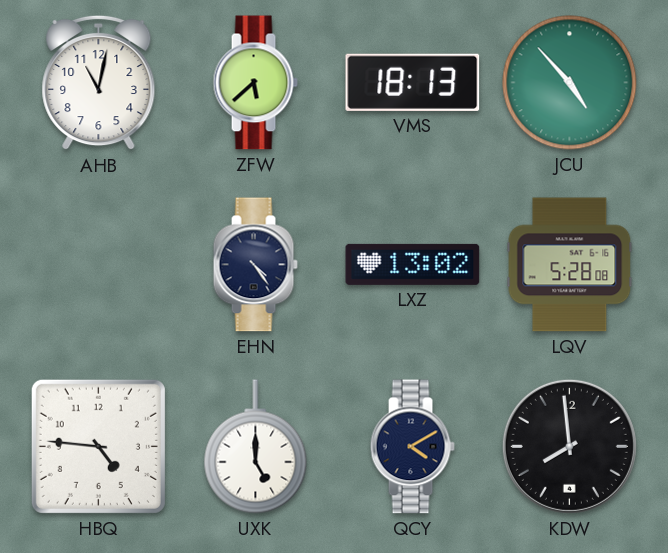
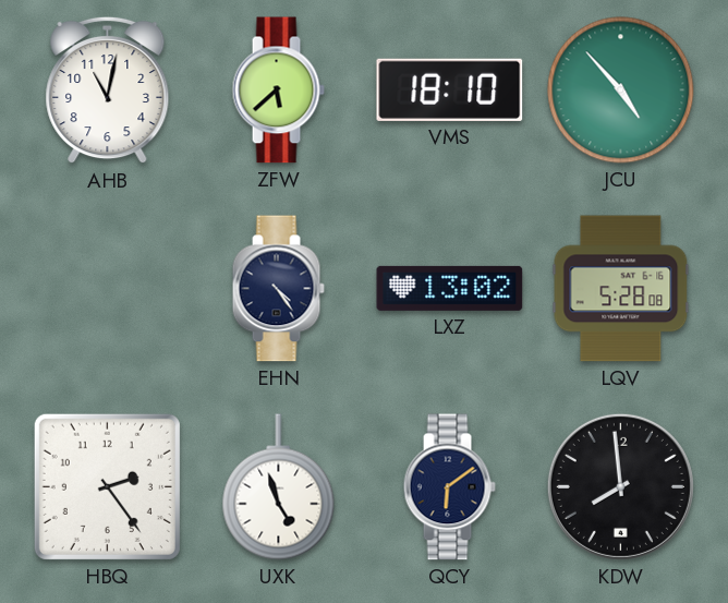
VMS: 18:13 -> 18:10 (450, 89)
HBQ: 4:46 -> 2:24 (107, 486)
UXK: 5:00 -> 4:57 (279, 487)
QCY: 4:10 -> 6:09 (449, 487)
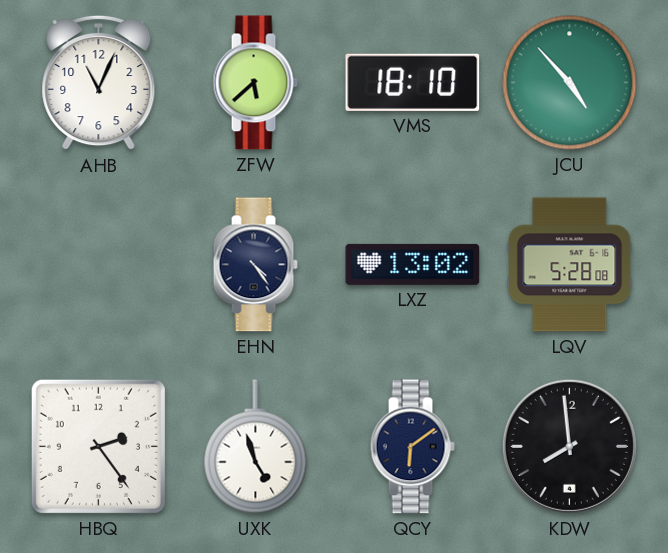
AHB: 11:02 -> 11:04 (99, 83)
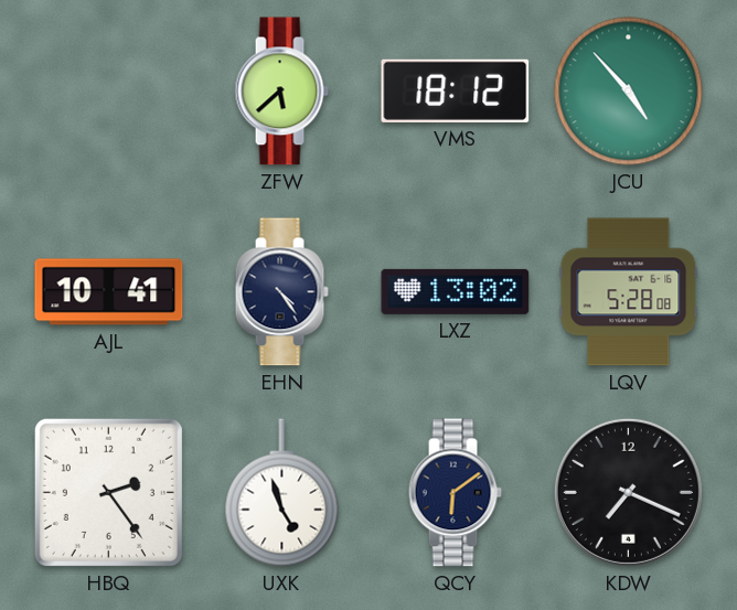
AHB: 11:04 -> none (99, 83)
VMS: 18:10 -> 18:12 (456, 90)
AJL: none -> 10:41 (109, 292)
KDW: 7:59 -> 7:19 (628, 492)
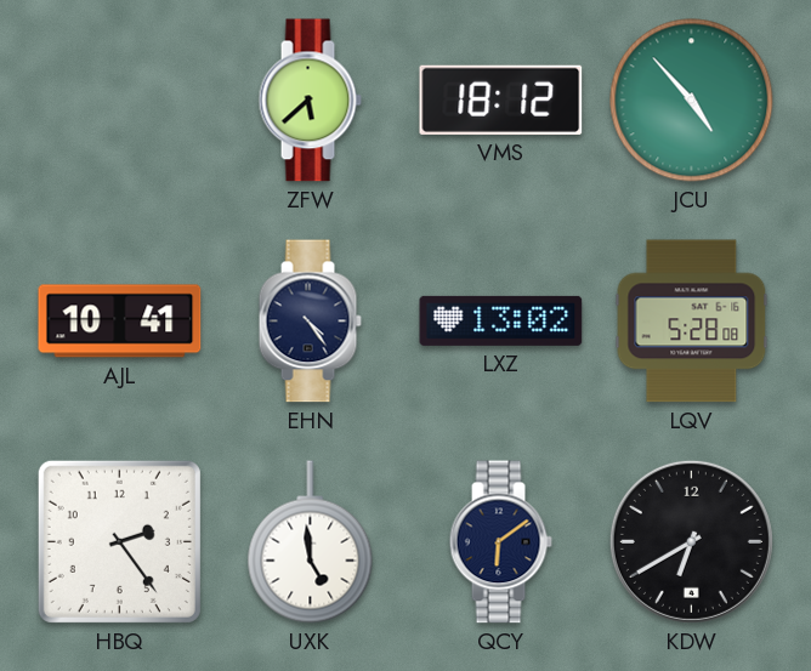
UXK: 4:57 -> 4:59 (311, 542)
KDW: 7:19 -> 6:40 (691, 541)
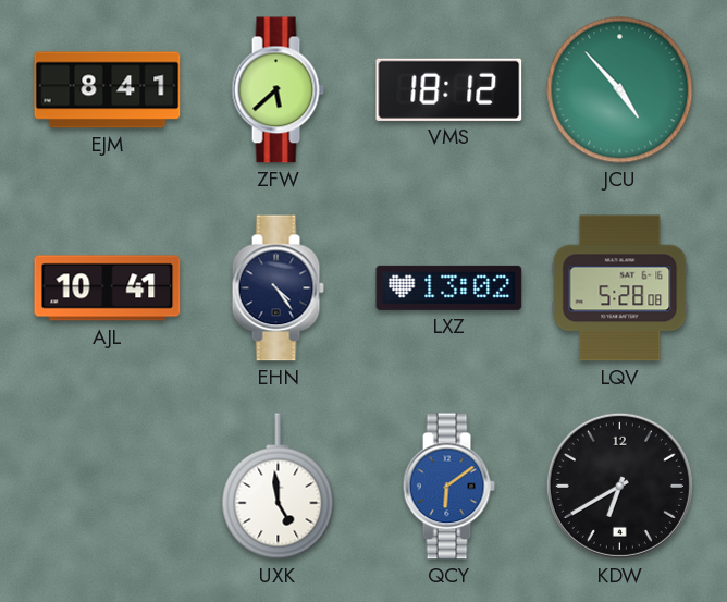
EJM: none -> 8:41 (108, 90)
HBQ: 2:24 -> none (119, 541)
QCY dial: navy -> blue (448, 487)
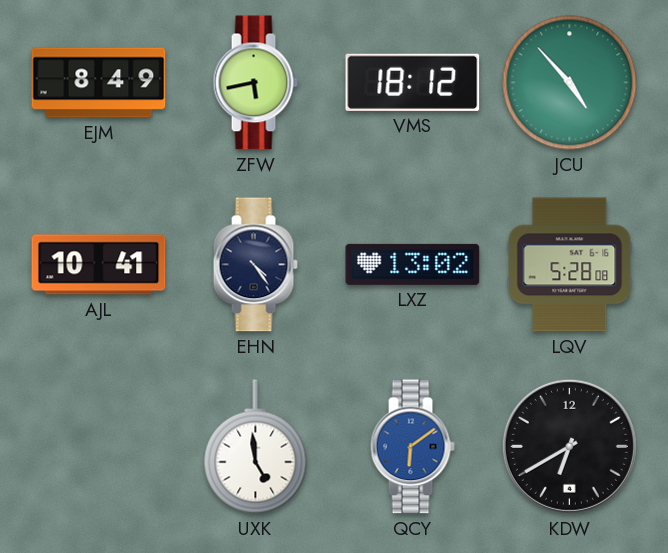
EJM: 8:41 -> 8:49 (99, 83)
ZFW: 5:38 -> 5:43 (255, 83)
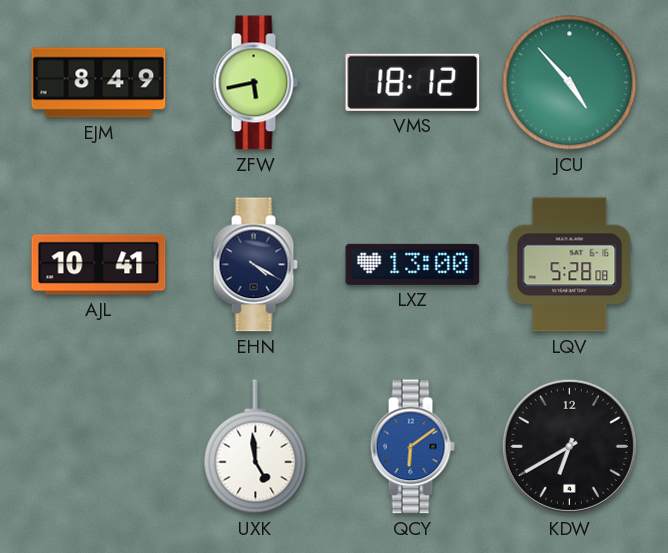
EHN: 4:24 -> 4:20 (255, 265)
LXZ: 13:02 -> 13:00 (413, 264)
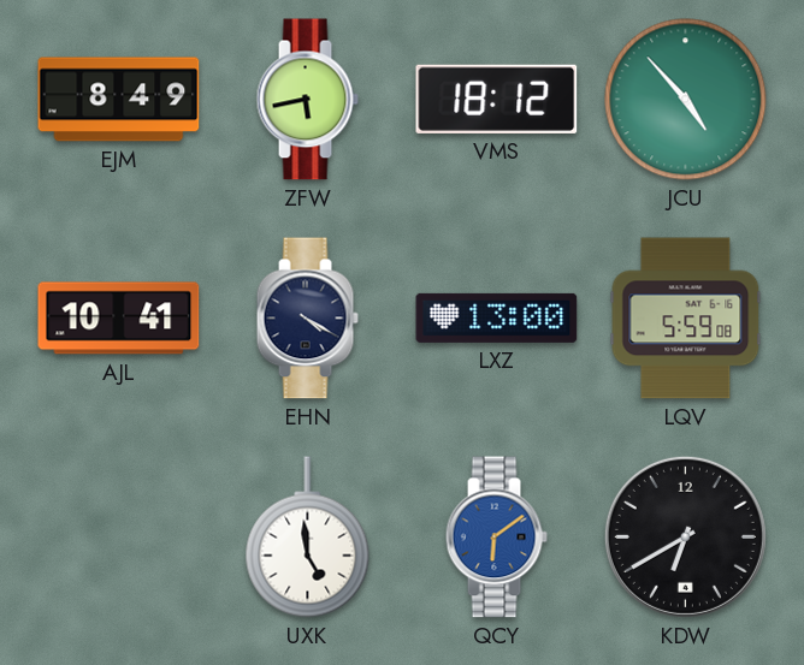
LQV: 5:28 -> 5:59 (686, 319)
